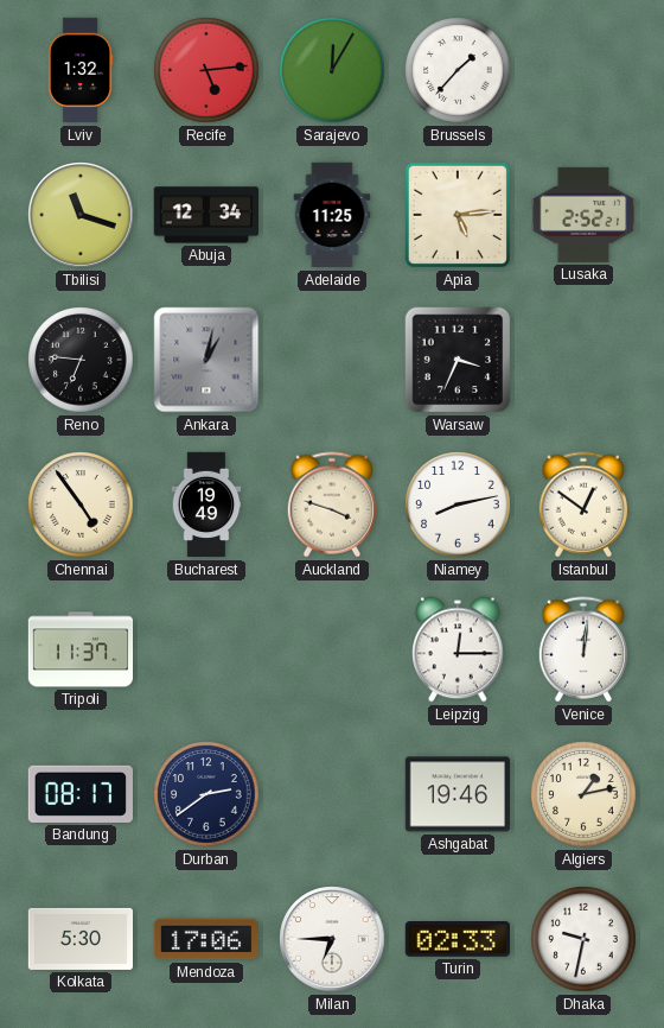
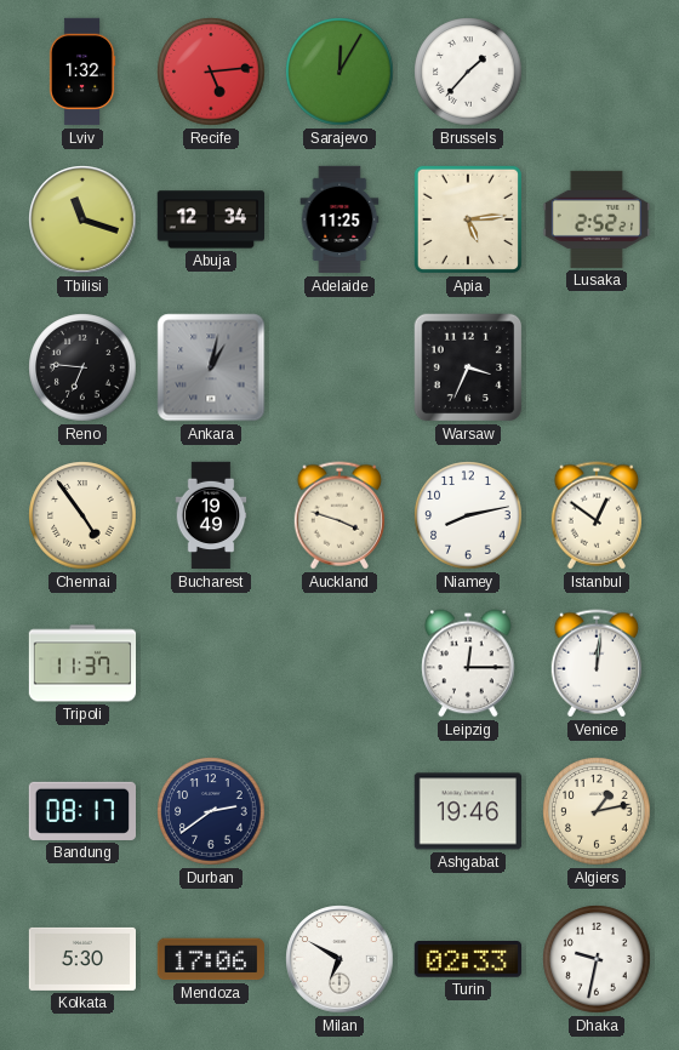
Milan: 6:45 -> 6:50 (339, 959)
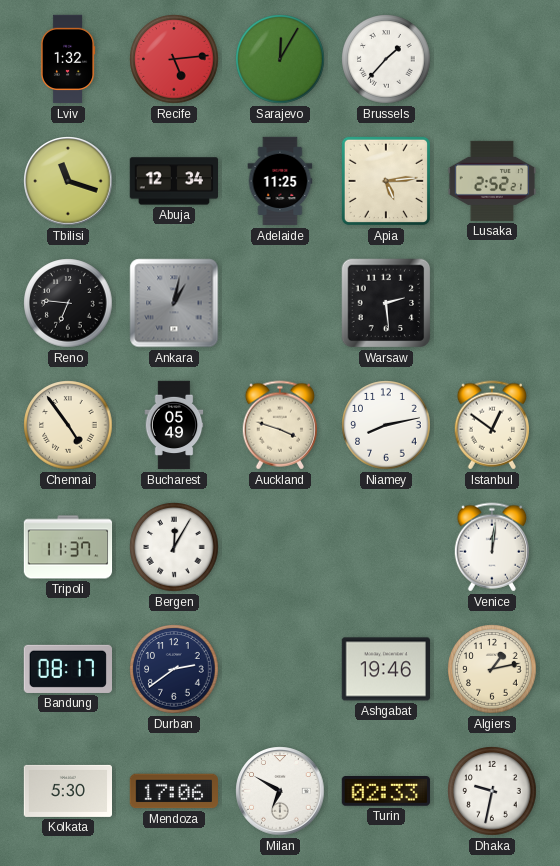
Warsaw: 3:34 -> 2:29 (386, 303)
Bucharest: 19:49 -> 05:49 (174, 425)
Bergen: none -> 12:05 (174, 547)
Leipzig: 12:15 -> none (468, 663)
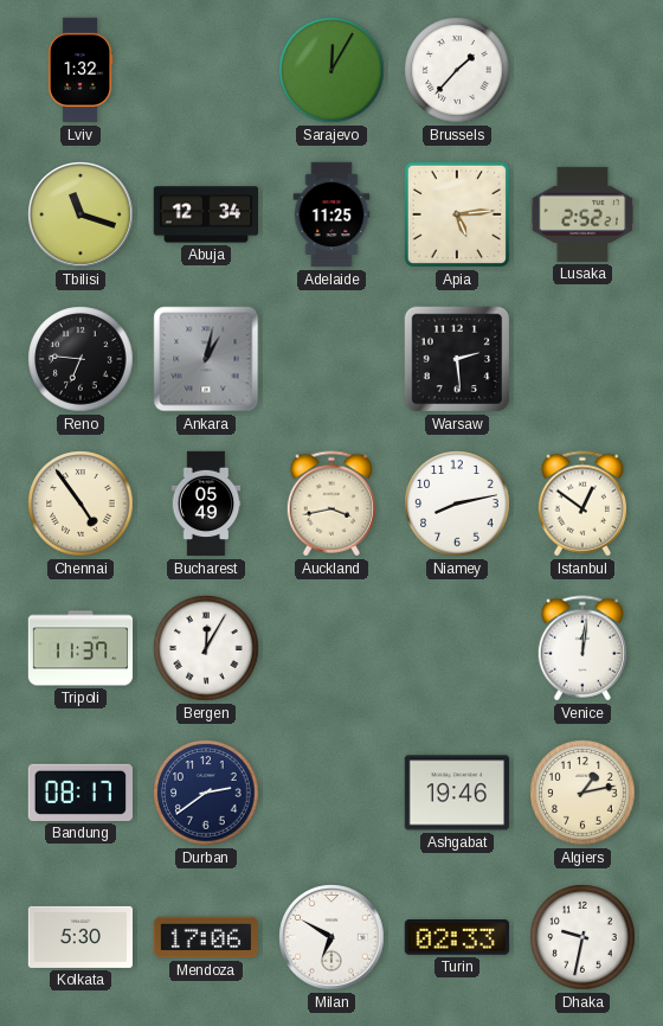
Recife: 5:14 -> none (174, 59)
Auckland: 3:48 -> 3:43 (330, 504)
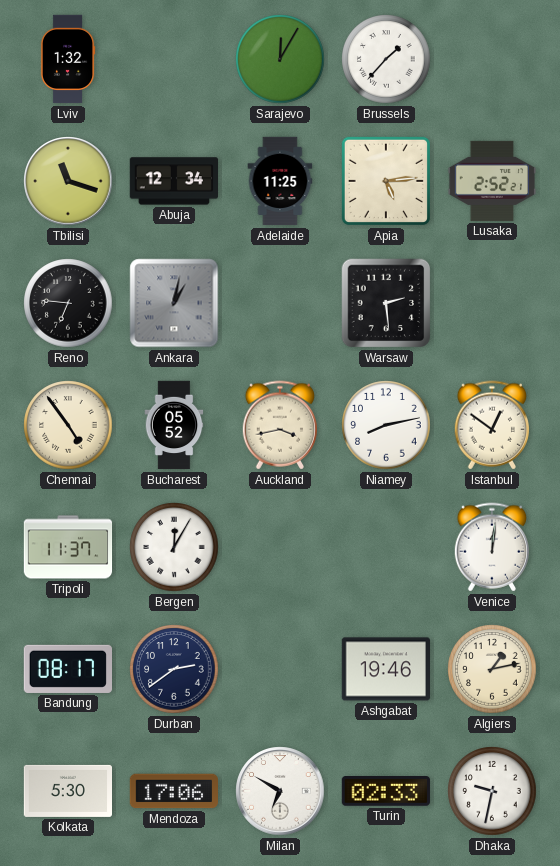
Bucharest: 05:49 -> 05:52 (174, 425)
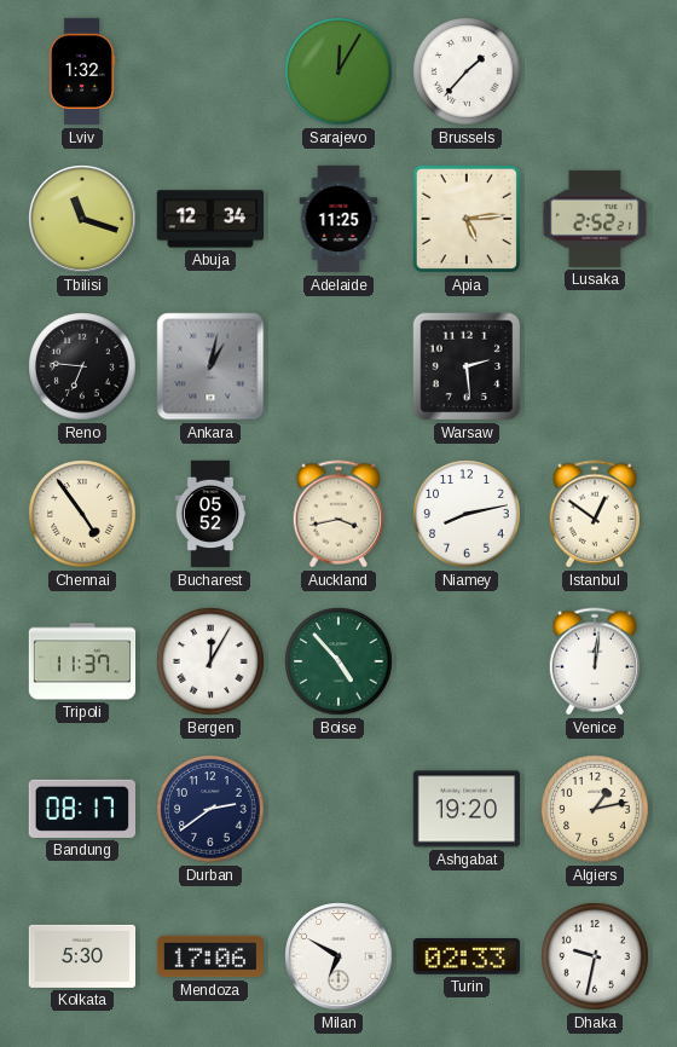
Boise: none -> 4:53 (338, 661)
Ashgabat: 19:46 -> 19:20 (465, 809)
